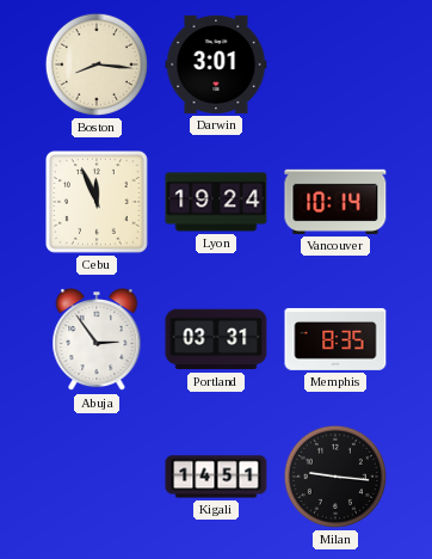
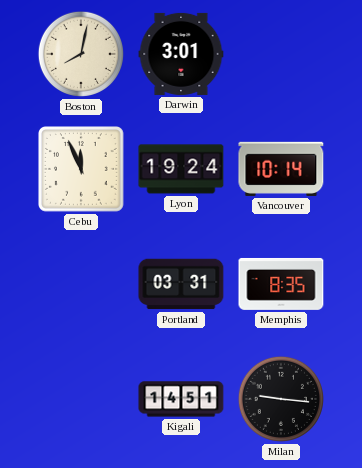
Boston: 8:16 -> 8:02 (81, 54)
Abuja: 2:54 -> none (97, 340)
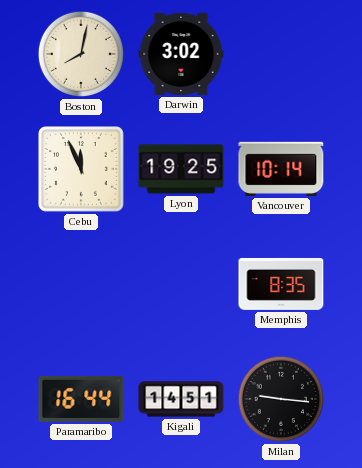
Darwin: 3:01 -> 3:02 (181, 54)
Lyon: 19:24 -> 19:25 (181, 169)
Portland: 03:31 -> none (181, 284)
Paramaribo: none -> 16:44 (81, 399)
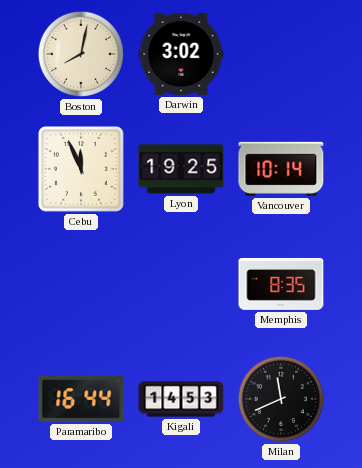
Kigali: 14:51 -> 14:53 (181, 399)
Milan: 9:16 -> 11:41 (281, 399)
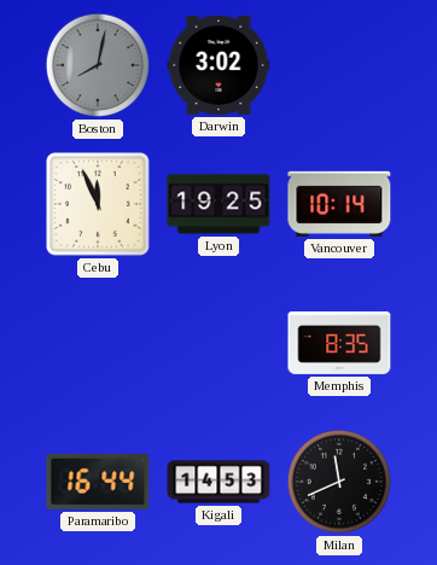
Boston dial: cream -> grey (98, 65)
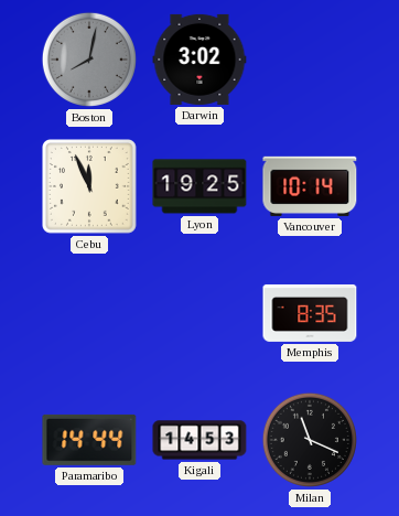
Paramaribo: 16:44 -> 14:44 (89, 440)
Milan: 11:41 -> 11:19 (310, 440)
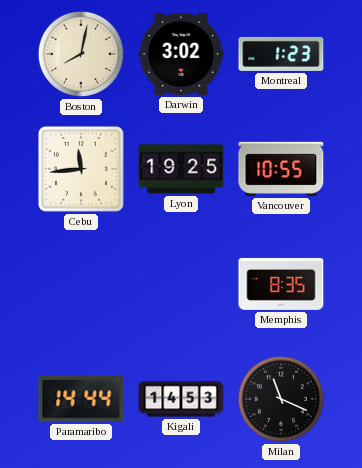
Boston dial: grey -> cream (81, 54)
Montreal: none -> 1:23 (281, 54)
Cebu: 11:56 -> 11:44 (82, 170)
Vancouver: 10:14 -> 10:55 (281, 169)
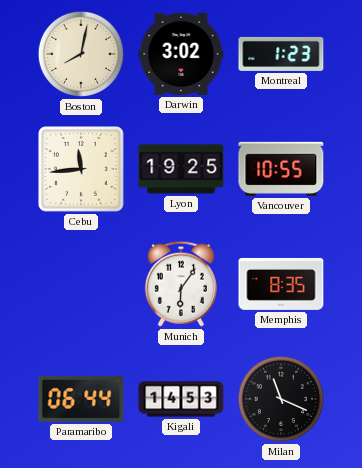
Munich: none -> 6:06 (181, 284)
Paramaribo: 14:44 -> 06:44 (81, 399)
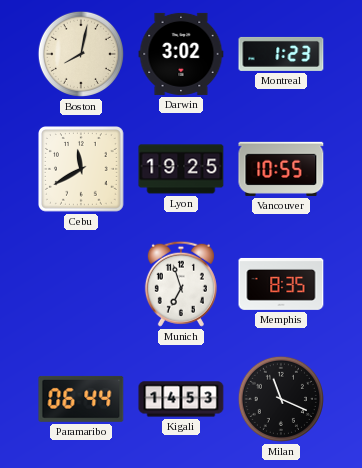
Cebu: 11:44 -> 11:40 (82, 170)
Munich: 6:06 -> 6:57 (181, 284)
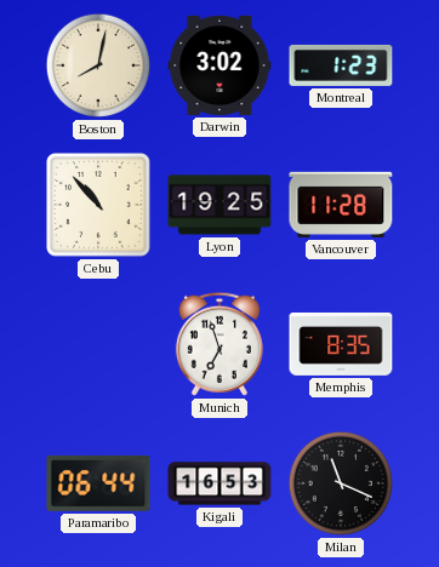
Cebu: 11:40 -> 10:53 (99, 206)
Vancouver: 10:55 -> 11:28 (341, 205)
Kigali: 14:53 -> 16:53 (219, 483)
